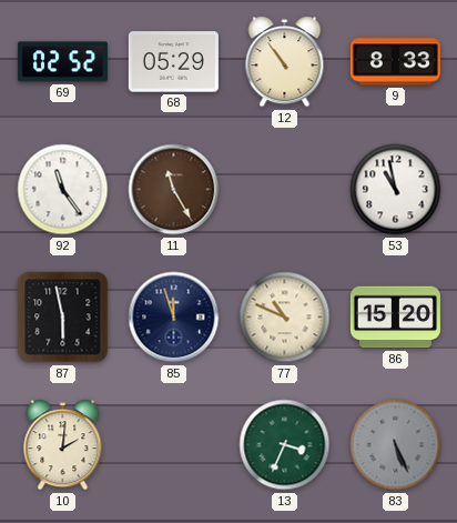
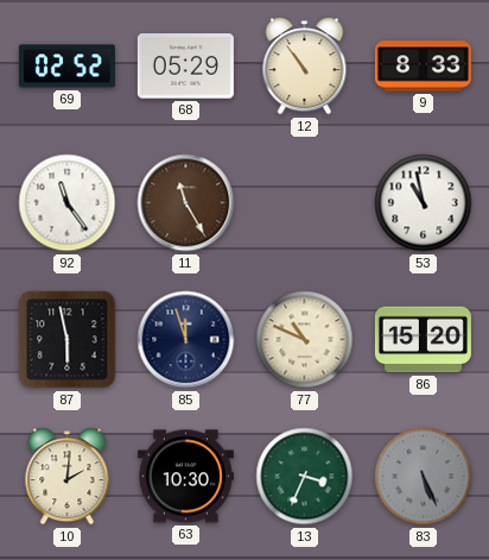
63: none -> 10:30 (185, 477)
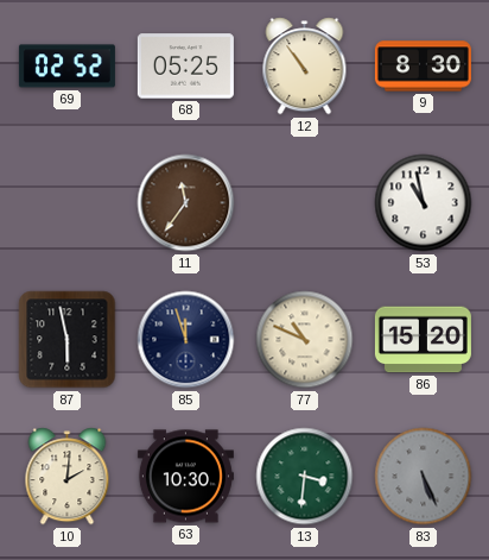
68: 05:29 -> 05:25 (185, 67)
9: 8:33 -> 8:30 (423, 67)
92: 11:24 -> none (68, 203)
11: 11:25 -> 11:36 (186, 203)
13: 3:34 -> 3:31 (305, 477)
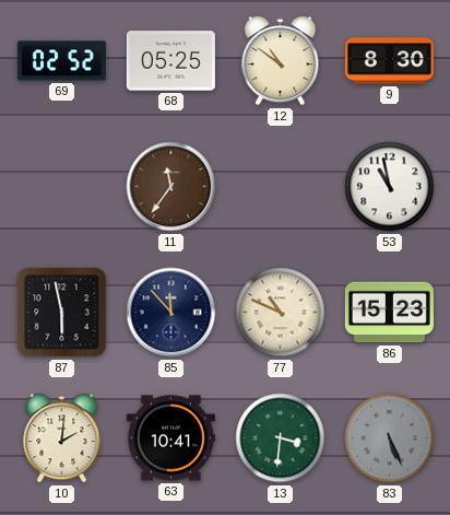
12: 10:54 -> 10:51 (281, 61)
85: 11:57 -> 11:53 (171, 313)
86: 15:20 -> 15:23 (389, 313)
63: 10:30 -> 10:41 (170, 438)
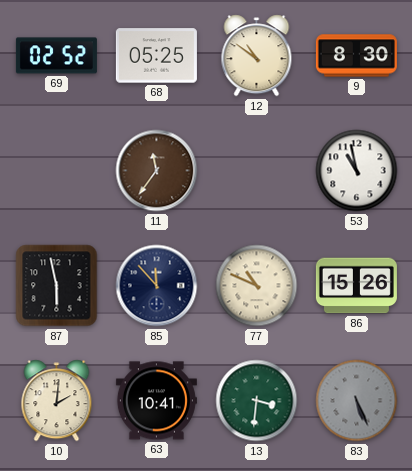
86: 15:23 -> 15:26 (356, 286)
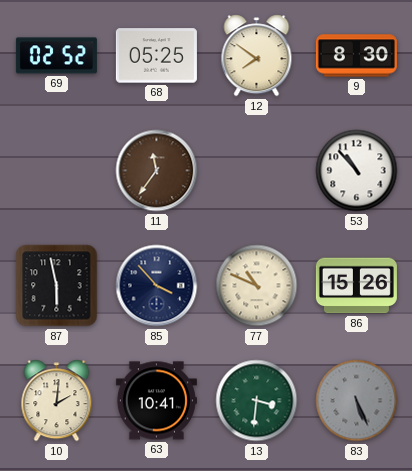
12: 10:51 -> 7:51 (257, 56)
53: 10:58 -> 10:53 (357, 171)
85: 11:53 -> 3:53 (157, 286)
